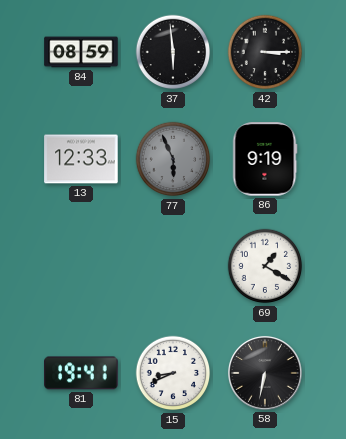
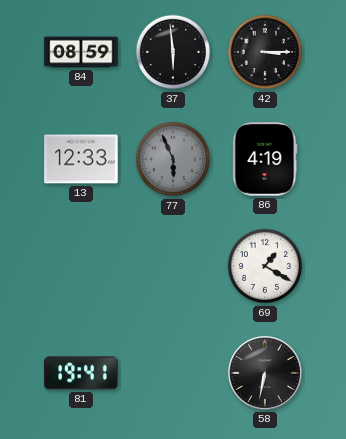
86: 9:19 -> 4:19 (265, 159)
15: 8:41 -> none (173, 373)
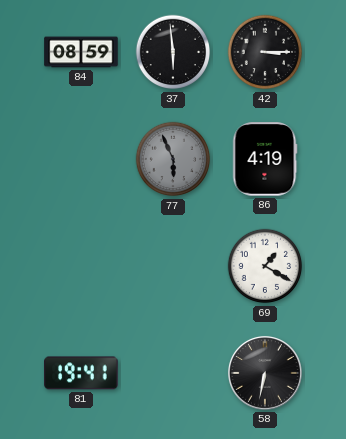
13: 12:33 -> none (81, 159)
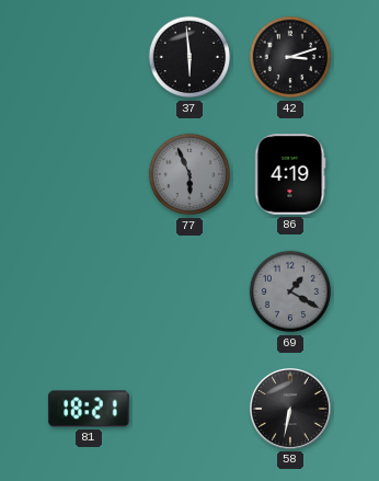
84: 08:59 -> none (81, 52)
42: 3:15 -> 3:12 (290, 57)
69 dial: white -> grey (290, 291)
81: 19:41 -> 18:21 (89, 409)
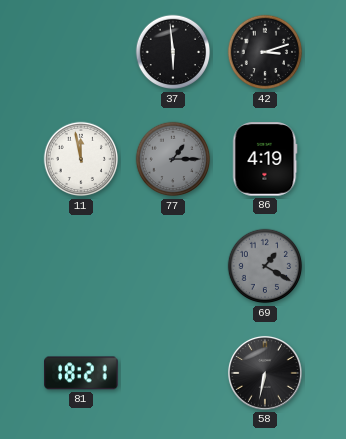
11: none -> 11:58 (81, 159)
77: 5:56 -> 1:15 (173, 159)
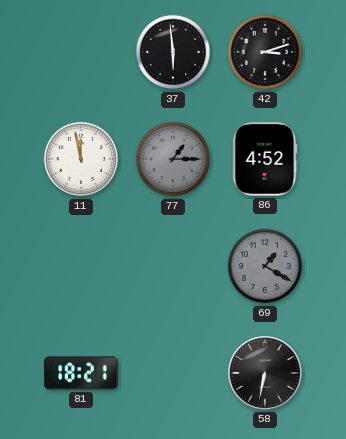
86: 4:19 -> 4:52 (265, 159)
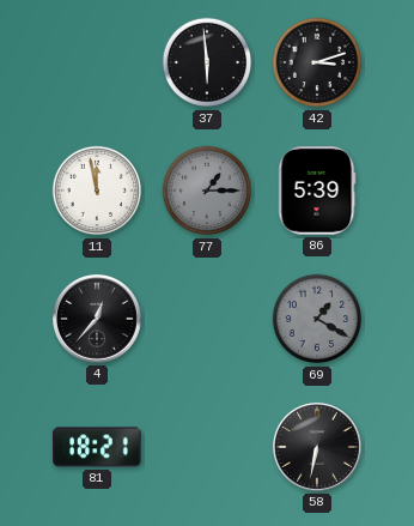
86: 4:52 -> 5:39 (317, 191)
4: none -> 12:37 (97, 319)
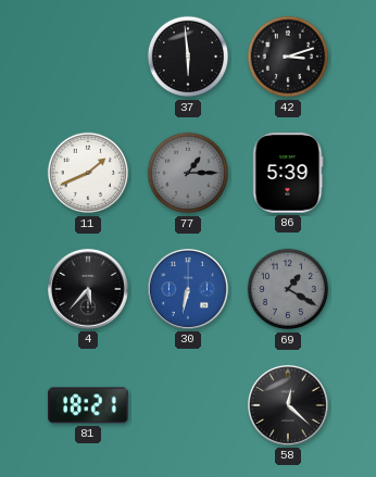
11: 11:58 -> 1:41 (88, 173)
4: 12:37 -> 5:37 (88, 289)
30: none -> 6:32 (188, 289)
58: 6:32 -> 12:22 (288, 405)
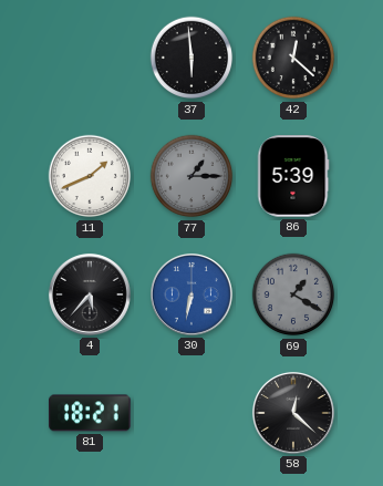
42: 3:12 -> 12:22 (293, 58)
